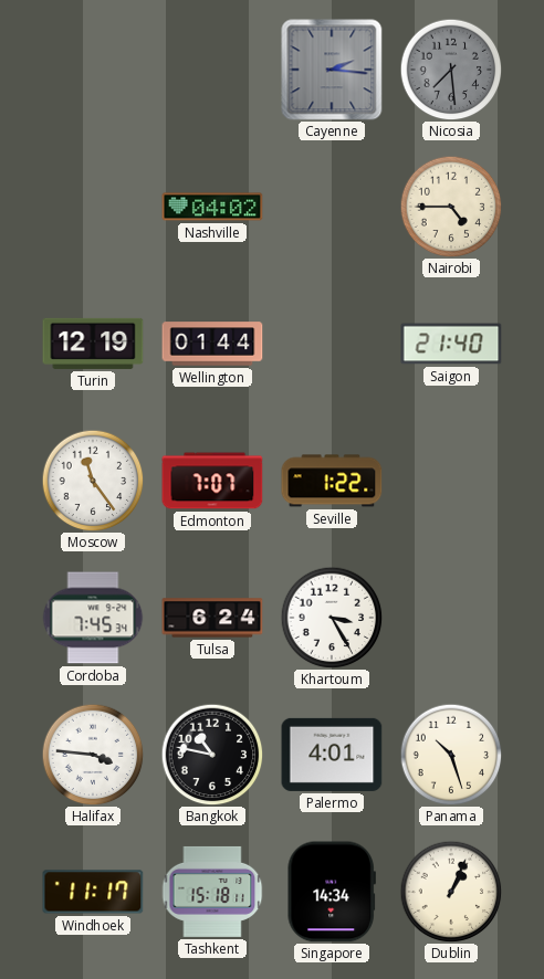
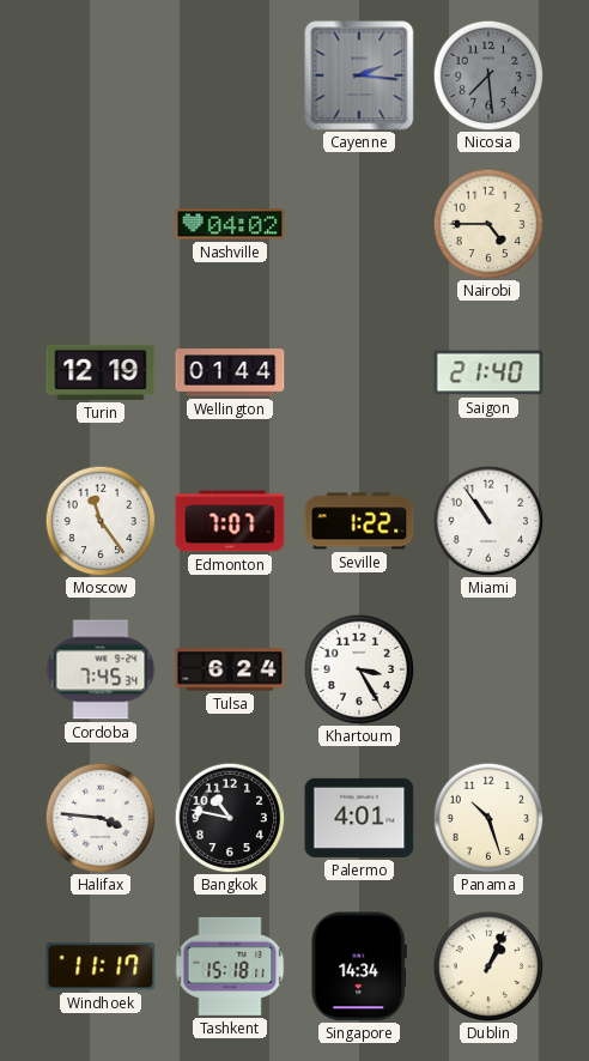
Miami: none -> 10:54 (488, 521)
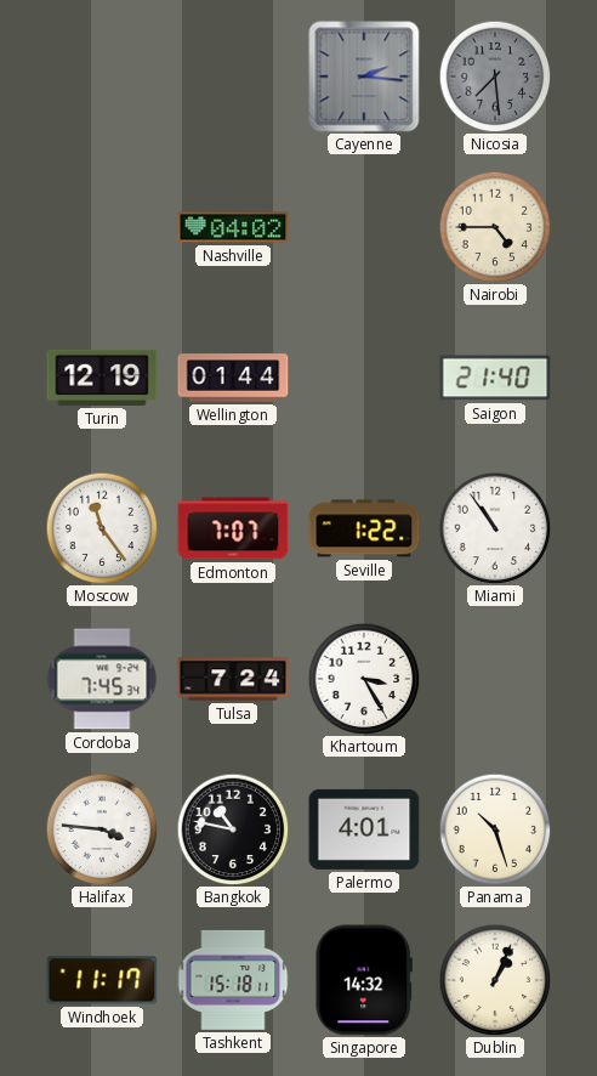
Tulsa: 6:24 -> 7:24 (233, 679)
Singapore: 14:34 -> 14:32 (364, 980)
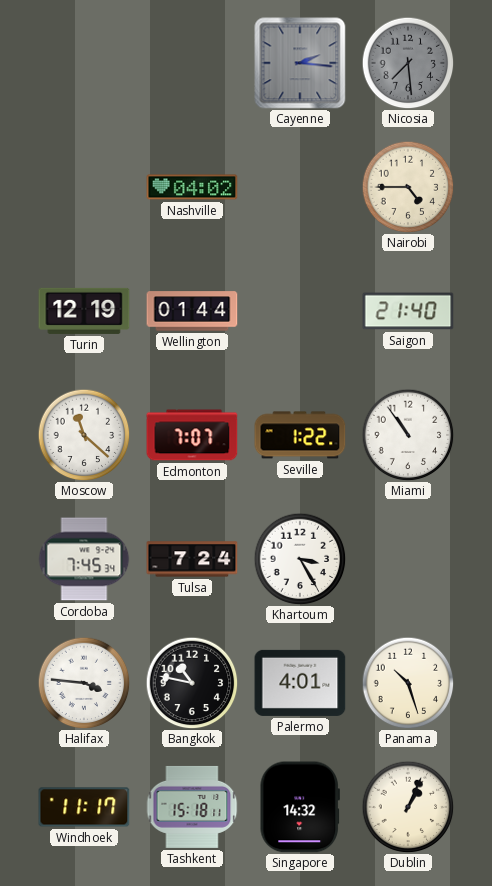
Moscow: 11:24 -> 11:22 (84, 435)
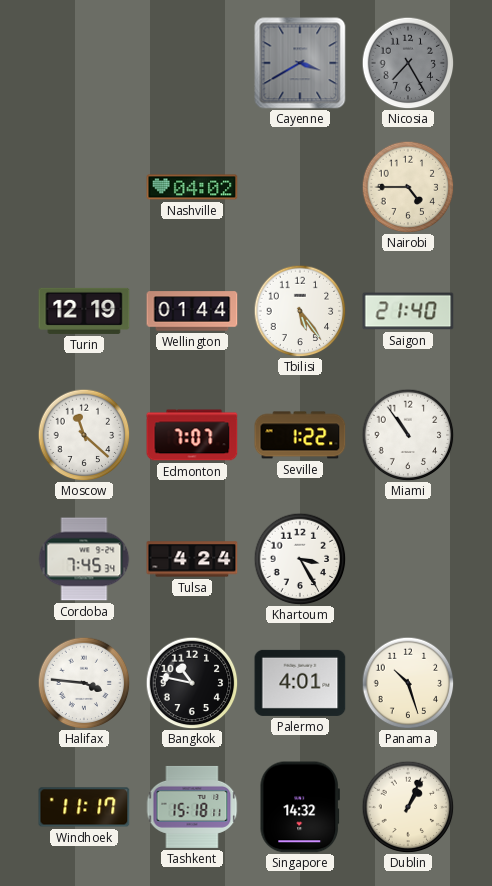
Cayenne: 2:16 -> 3:40 (300, 63)
Nicosia: 7:29 -> 7:25 (408, 63)
Tbilisi: none -> 5:24 (300, 311)
Tulsa: 7:24 -> 4:24 (192, 559)
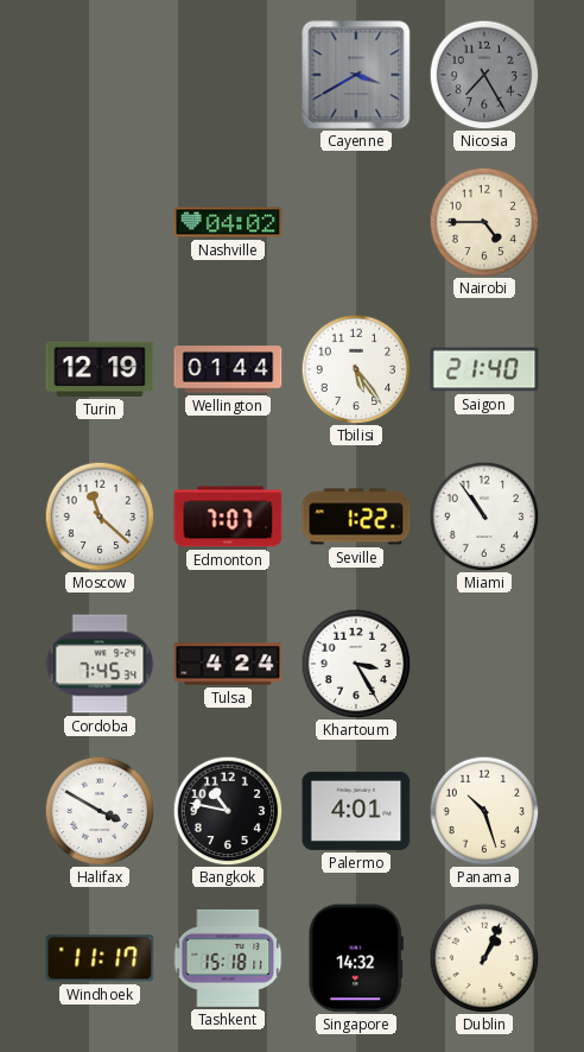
Halifax: 3:46 -> 3:50 (100, 811)
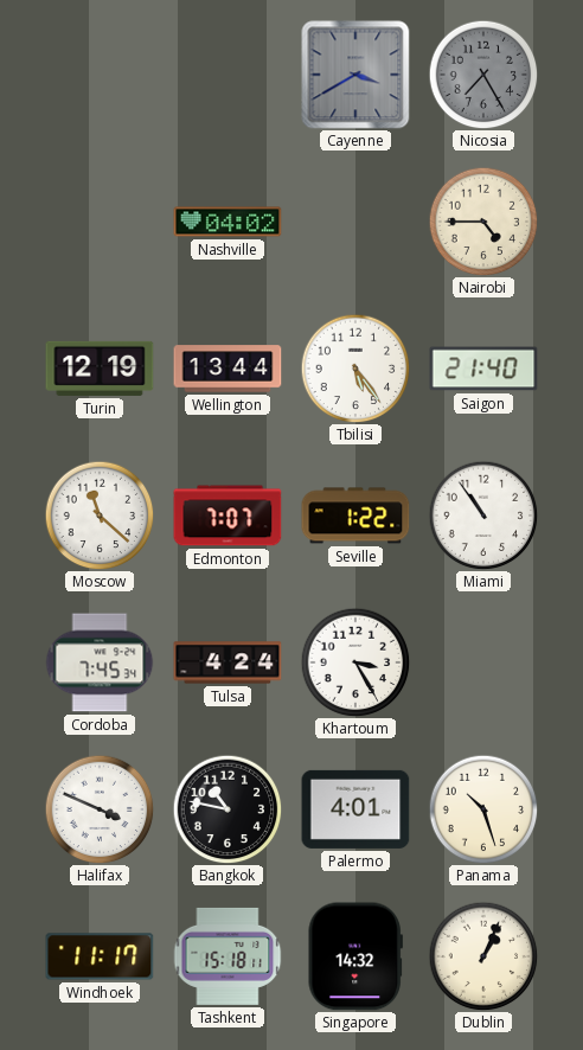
Wellington: 01:44 -> 13:44 (228, 369)
Halifax: 3:50 -> 3:49 (100, 809)
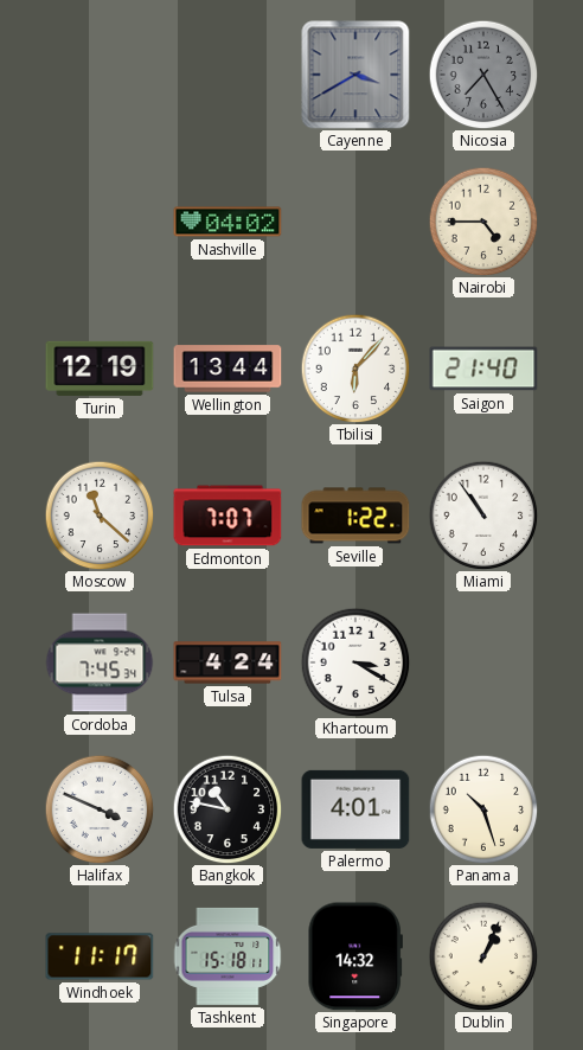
Tbilisi: 5:24 -> 6:07 (355, 369)
Khartoum: 3:25 -> 3:20 (355, 662)
